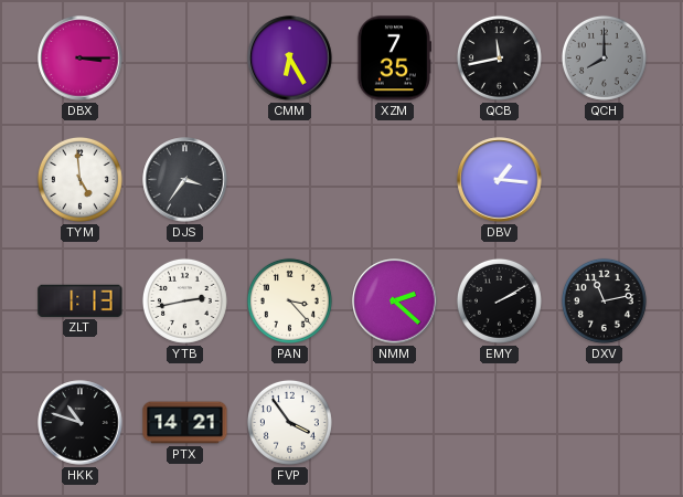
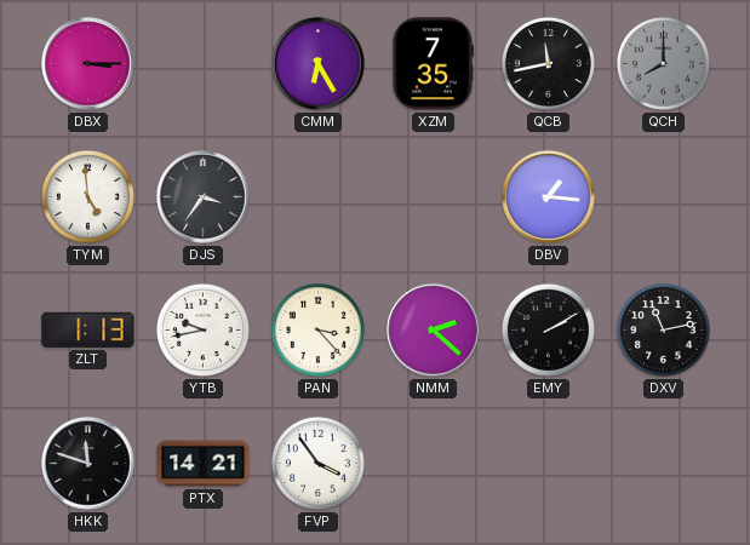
YTB: 2:43 -> 9:43 (202, 329)
HKK: 10:48 -> 11:48 (88, 464)
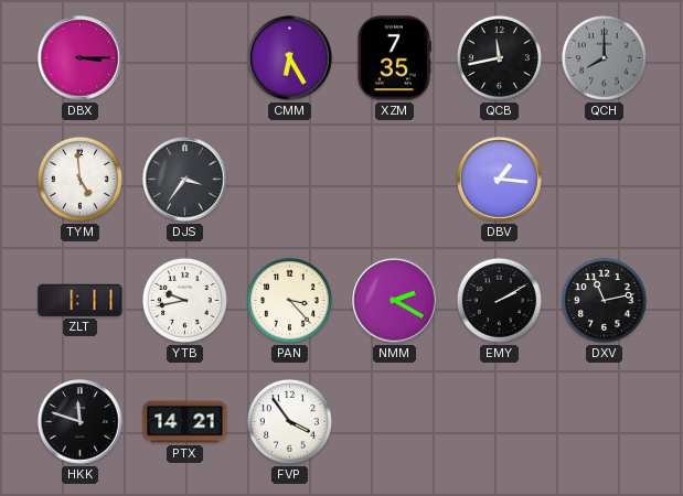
ZLT: 1:13 -> 1:11 (81, 300)
NMM: 2:22 -> 2:20 (395, 301)
